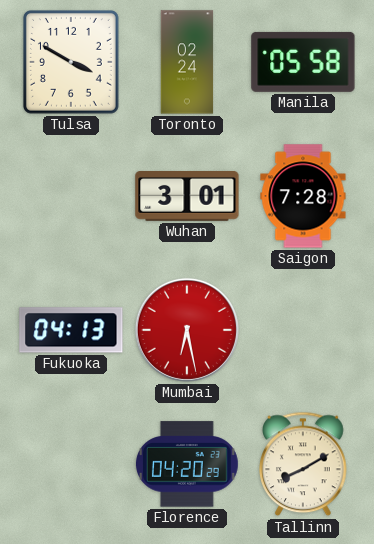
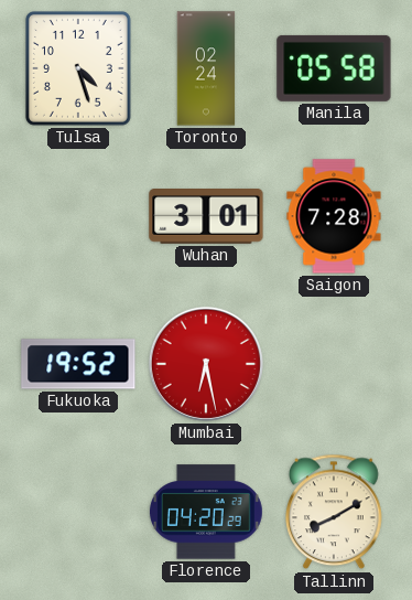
Tulsa: 3:50 -> 4:27 (78, 68)
Fukuoka: 04:13 -> 19:52 (78, 364)
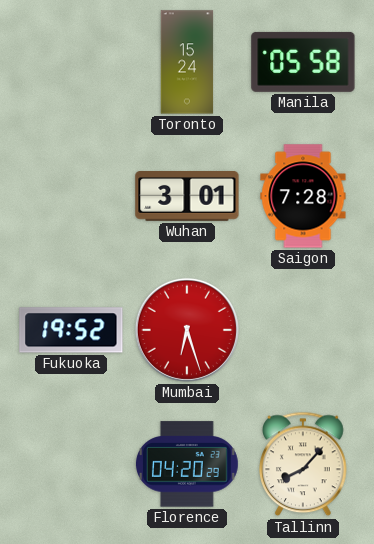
Tulsa: 4:27 -> none (78, 68)
Toronto: 02:24 -> 15:24 (187, 62)
Mumbai: 6:28 -> 6:27 (187, 330)
Tallinn: 8:10 -> 8:07 (304, 464)
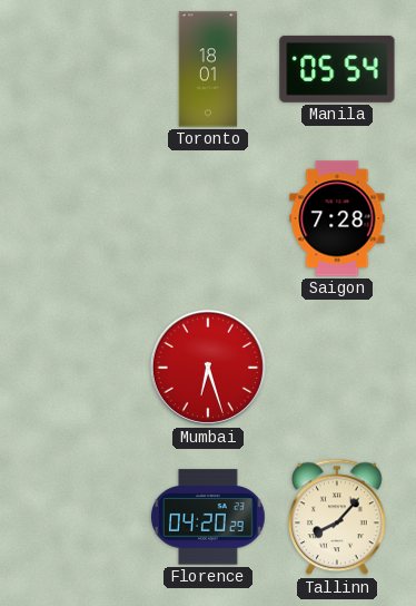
Toronto: 15:24 -> 18:01 (208, 69)
Manila: 05:58 -> 05:54 (337, 69)
Wuhan: 3:01 -> none (187, 197)
Fukuoka: 19:52 -> none (71, 330)
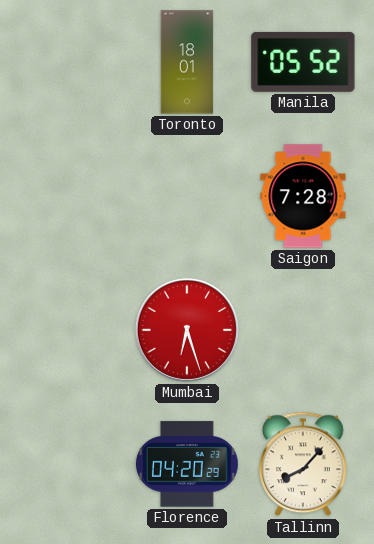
Manila: 05:54 -> 05:52 (303, 62)
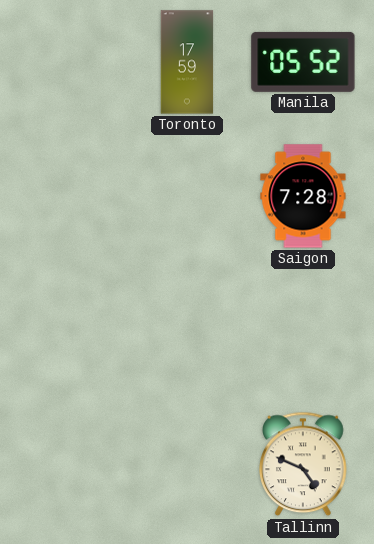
Toronto: 18:01 -> 17:59 (187, 62)
Mumbai: 6:27 -> none (187, 330)
Florence: 04:20 -> none (187, 464)
Tallinn: 8:07 -> 4:49 (304, 464)
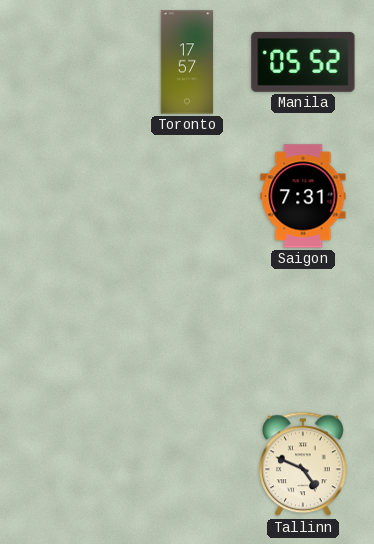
Toronto: 17:59 -> 17:57 (187, 62)
Saigon: 7:28 -> 7:31 (303, 196)
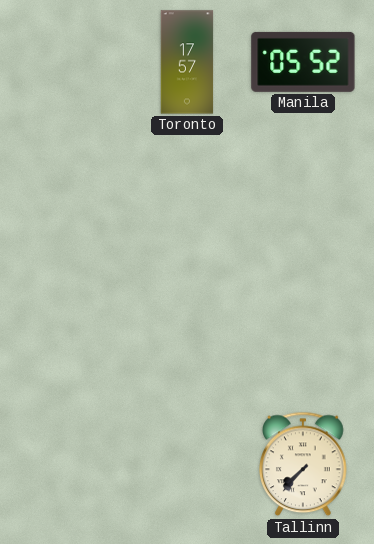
Saigon: 7:31 -> none (303, 196)
Tallinn: 4:49 -> 7:37 (304, 464)
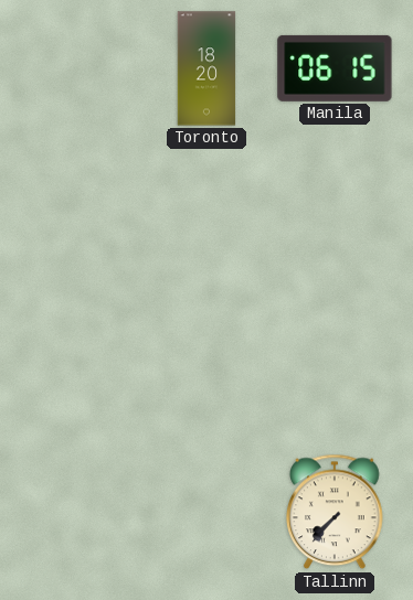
Toronto: 17:57 -> 18:20 (206, 68)
Manila: 05:52 -> 06:15 (335, 68)
